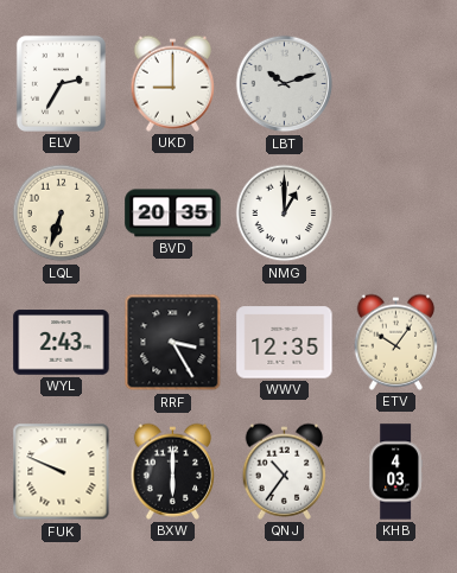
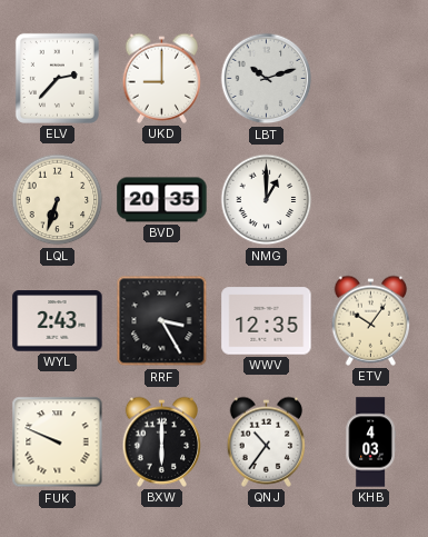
ELV: 2:35 -> 2:37 (57, 78)
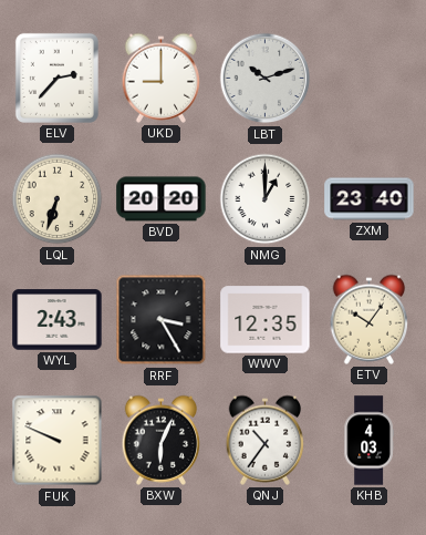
BVD: 20:35 -> 20:20 (162, 199)
ZXM: none -> 23:40 (370, 199)
BXW: 6:00 -> 6:04 (162, 440)
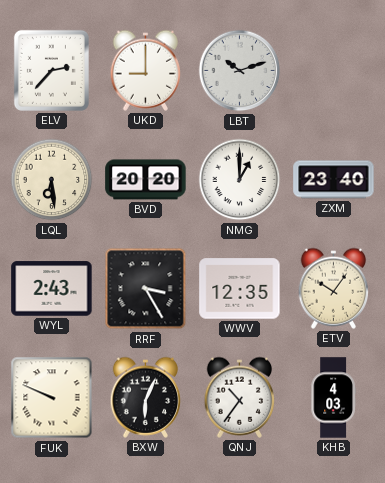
LQL: 6:33 -> 6:29 (52, 180)
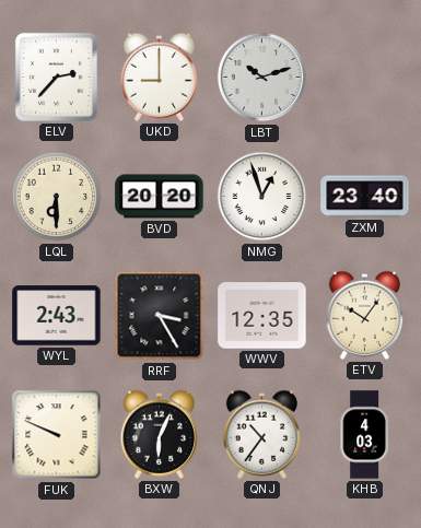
LQL: 6:29 -> 6:30 (57, 197)
NMG: 1:00 -> 12:57 (262, 197)
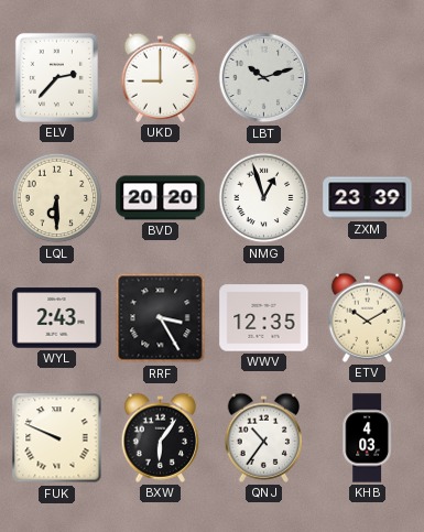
ZXM: 23:40 -> 23:39 (368, 198)
ETV: 10:06 -> 10:10 (368, 317)
BXW: 6:04 -> 6:06 (161, 437)
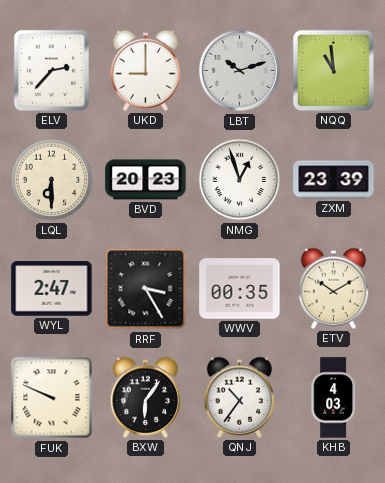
NQQ: none -> 10:59 (333, 70)
BVD: 20:20 -> 20:23 (146, 180)
WYL: 2:43 -> 2:47 (52, 289)
WWV: 12:35 -> 00:35 (240, 289)
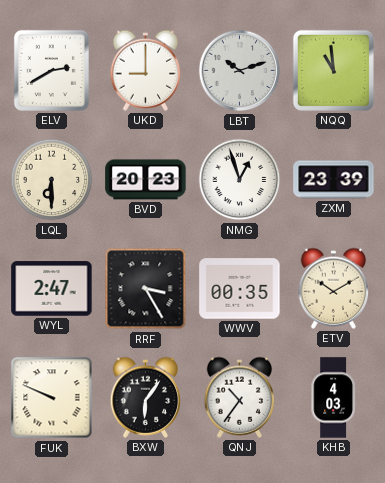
ELV: 2:37 -> 2:40 (51, 70)
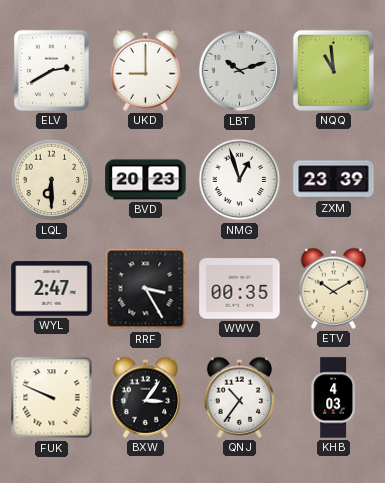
BXW: 6:06 -> 3:06 (146, 397)
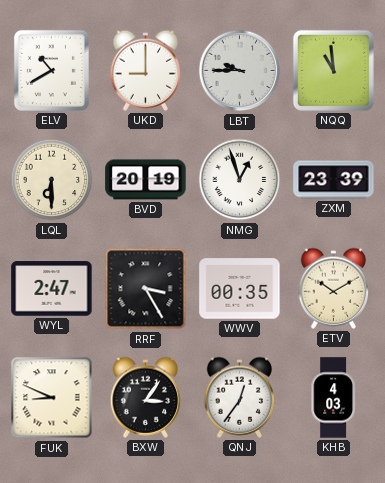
ELV: 2:40 -> 10:40 (51, 70)
LBT: 10:12 -> 9:45 (240, 71)
BVD: 20:23 -> 20:19 (146, 180)
FUK: 9:49 -> 8:49 (52, 398)
QNJ: 10:36 -> 12:36 (240, 397)
